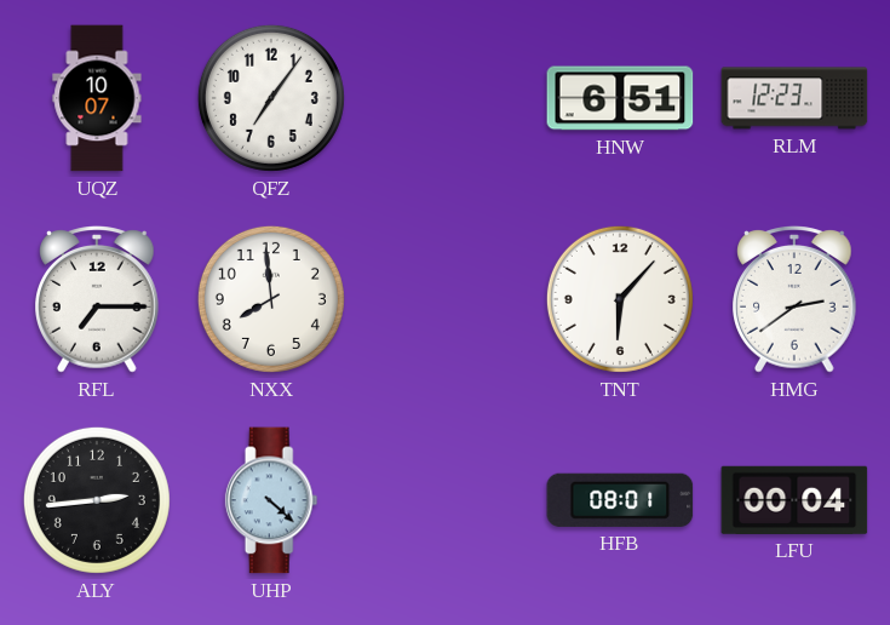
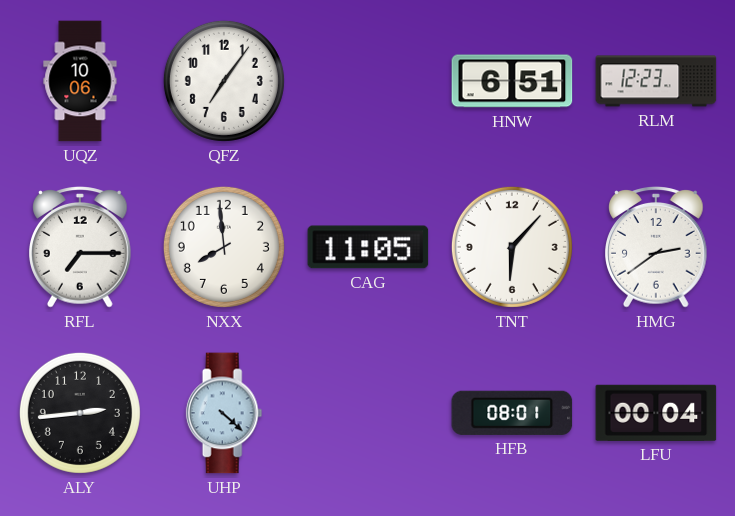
UQZ: 10:07 -> 10:06 (80, 81)
CAG: none -> 11:05 (368, 247)
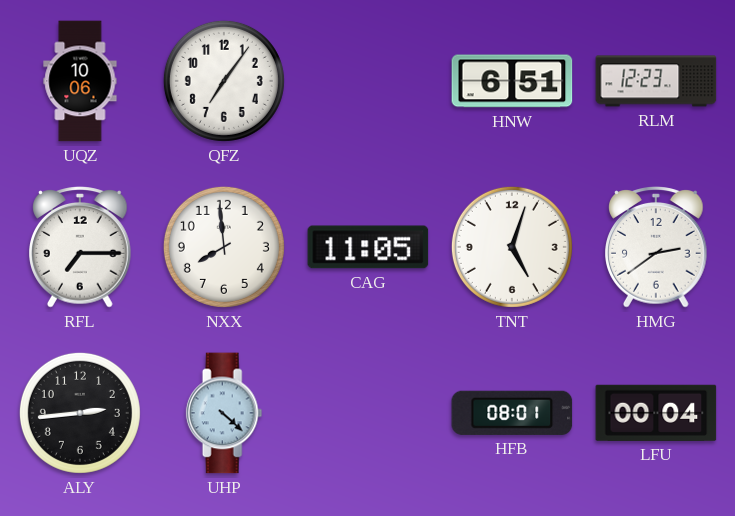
TNT: 6:07 -> 5:03 (512, 247)
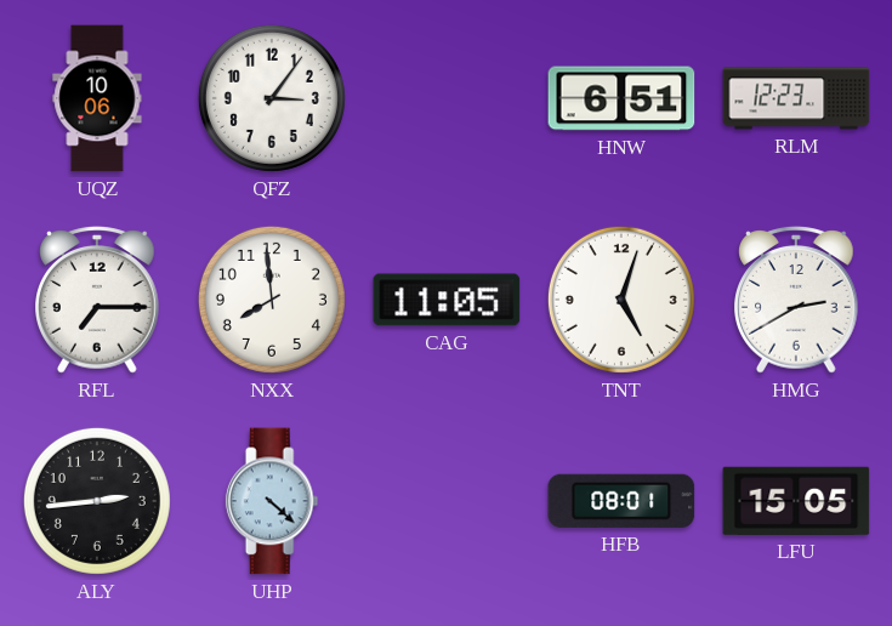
QFZ: 7:06 -> 3:06 (272, 98)
HMG: 2:39 -> 2:40 (797, 300)
LFU: 00:04 -> 15:05 (796, 501)
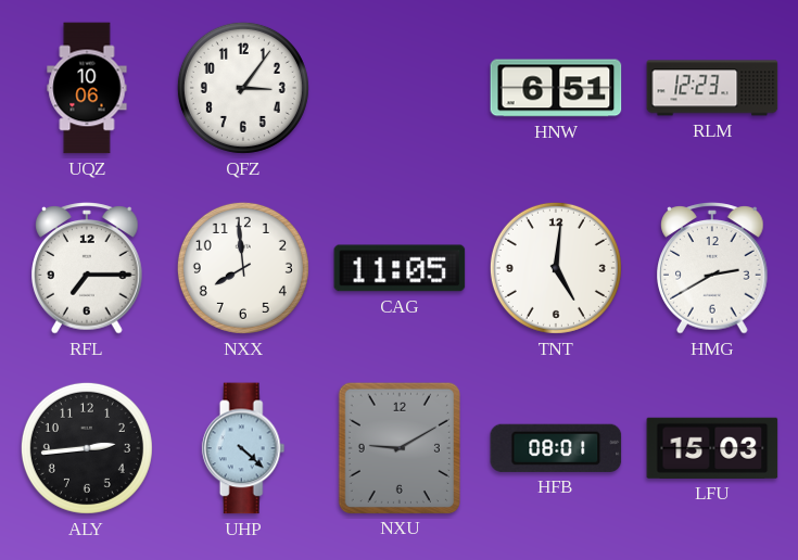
TNT: 5:03 -> 5:01 (556, 268)
NXU: none -> 9:10 (398, 447)
LFU: 15:05 -> 15:03 (712, 448)
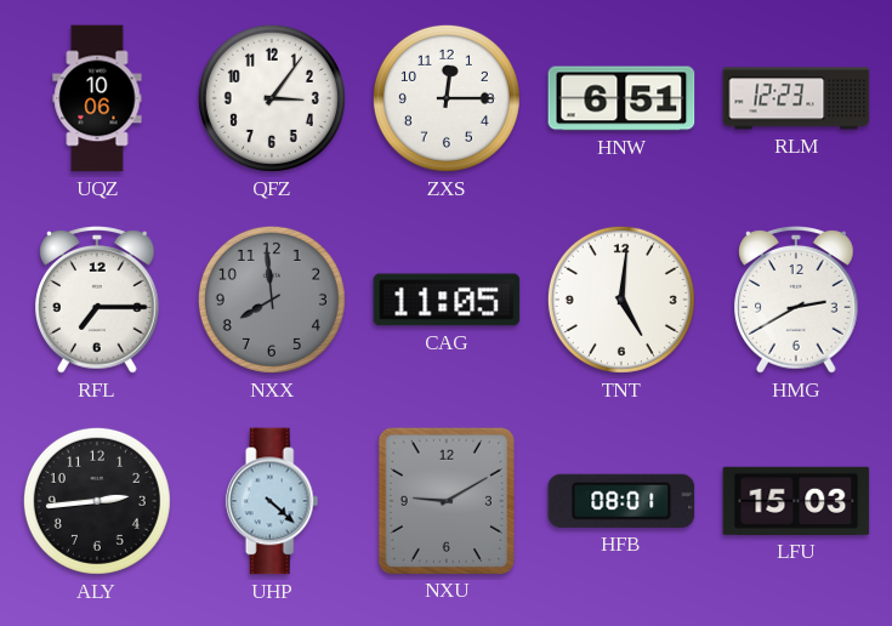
ZXS: none -> 12:15 (447, 98)
NXX dial: white -> grey (272, 300)
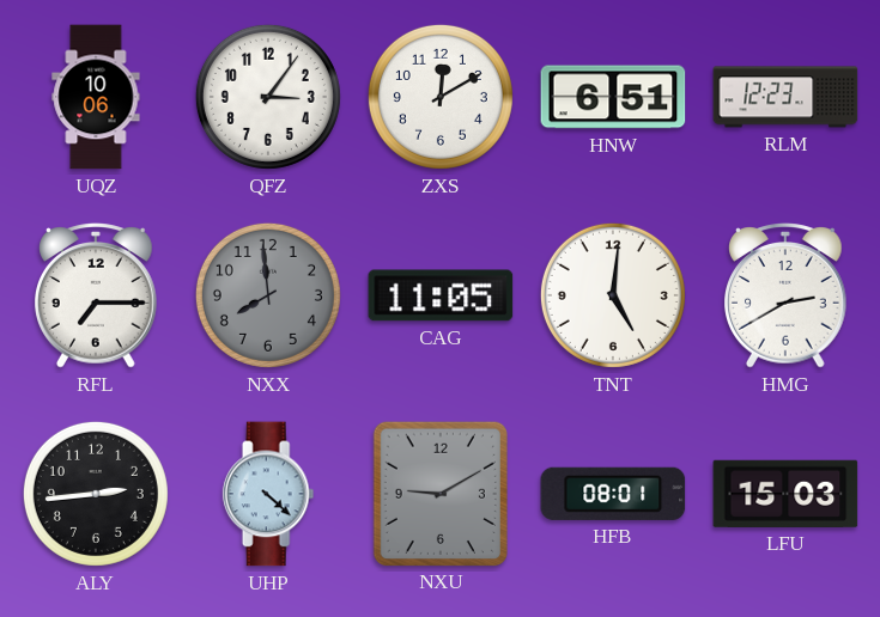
ZXS: 12:15 -> 12:10 (441, 97)
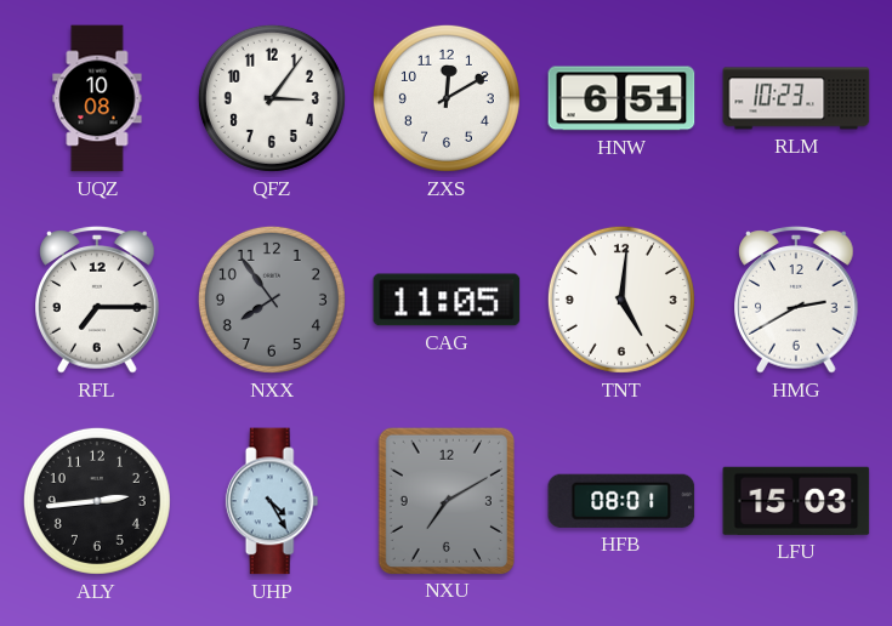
UQZ: 10:06 -> 10:08 (97, 98)
RLM: 12:23 -> 10:23 (796, 98)
NXX: 7:59 -> 7:54 (272, 300)
UHP: 4:22 -> 4:25 (272, 501)
NXU: 9:10 -> 7:10 (445, 500)
